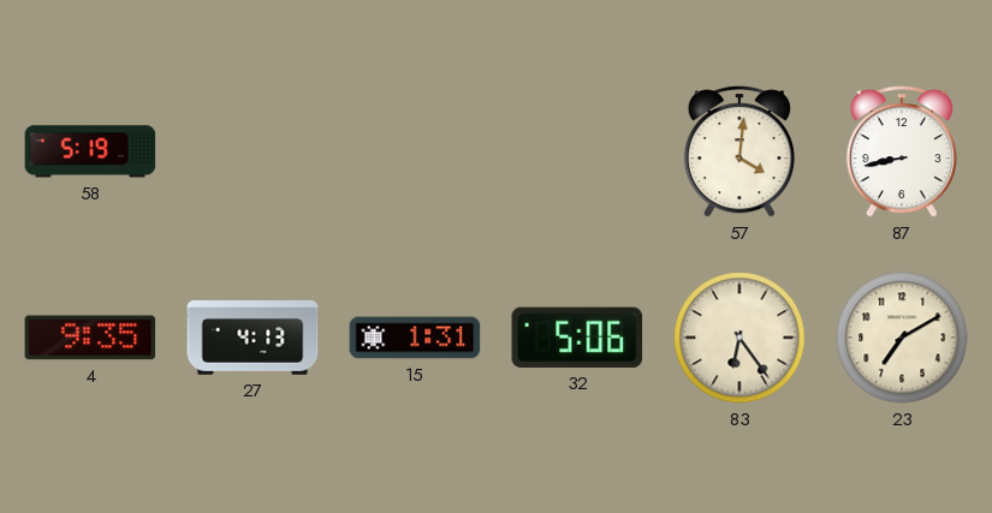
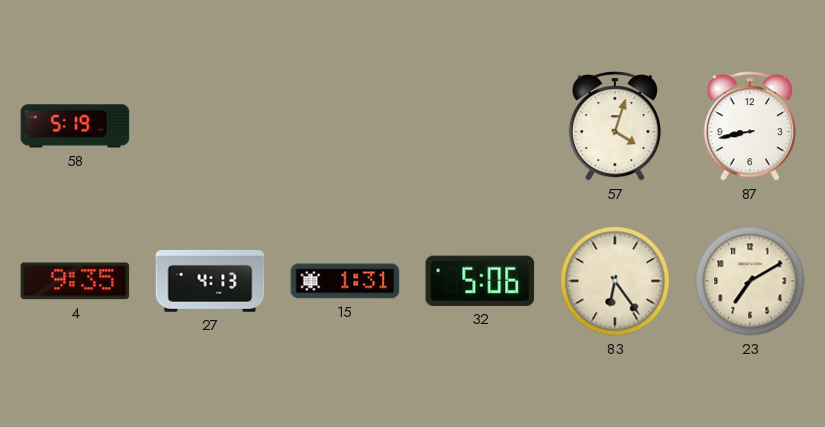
57: 4:01 -> 4:03 (615, 126)
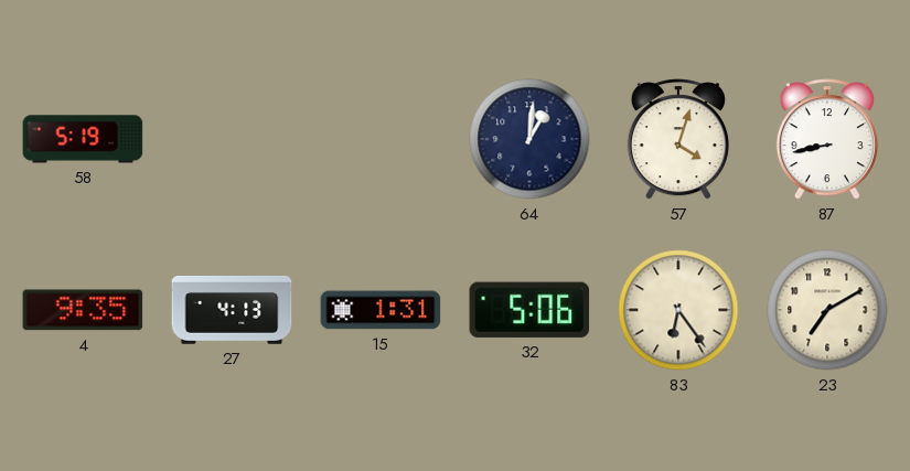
64: none -> 1:01 (529, 139)
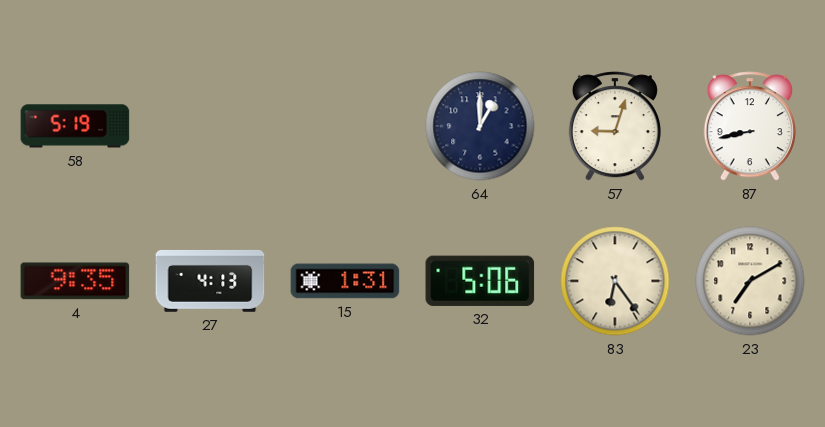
64: 1:01 -> 1:00 (480, 126)
57: 4:03 -> 9:03 (615, 126)
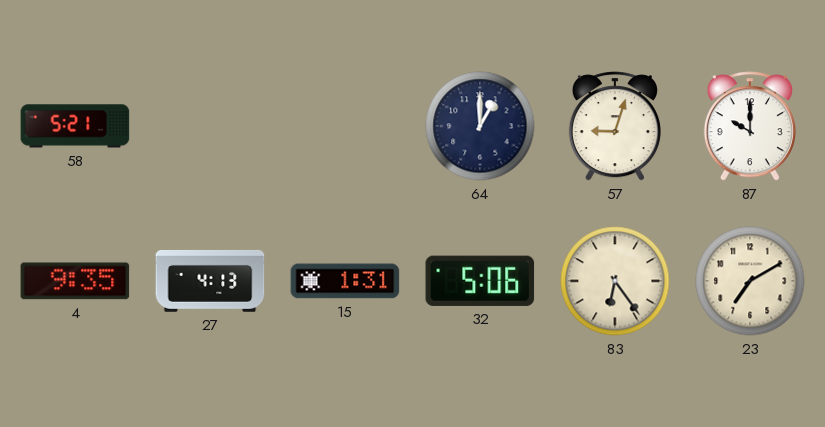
58: 5:19 -> 5:21 (75, 126)
87: 8:43 -> 10:00 (750, 126)
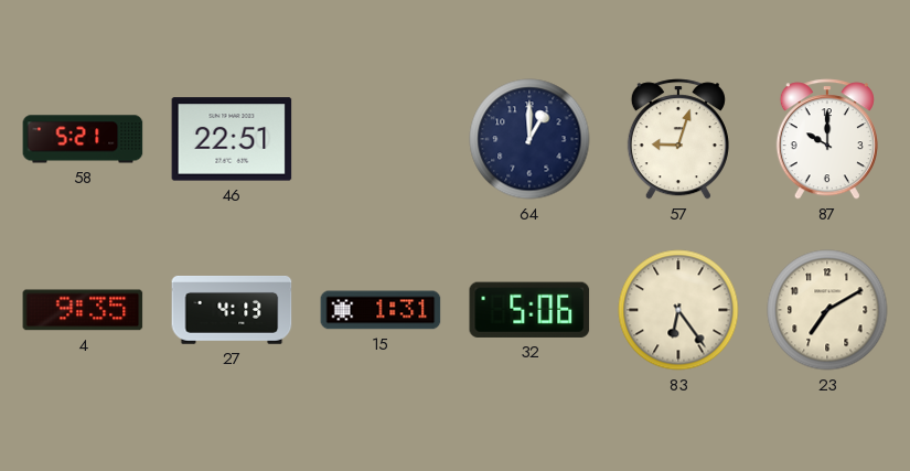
46: none -> 22:51 (232, 139)
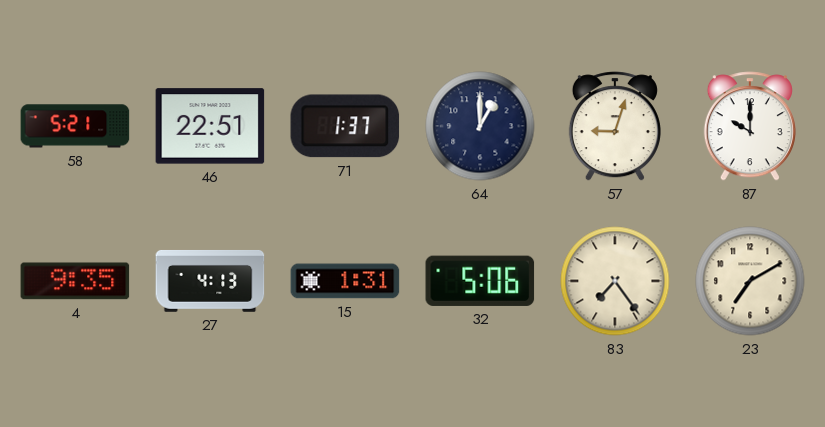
71: none -> 1:37 (345, 126)
83: 6:24 -> 7:24 (615, 281)
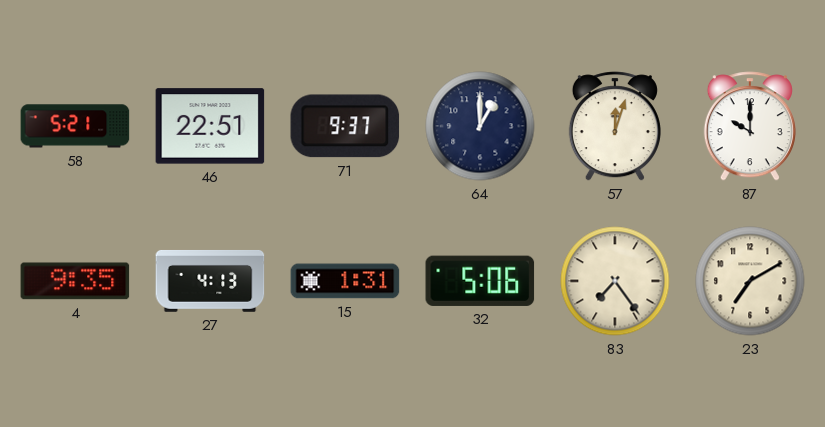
71: 1:37 -> 9:37 (345, 126)
57: 9:03 -> 12:03 (615, 126)
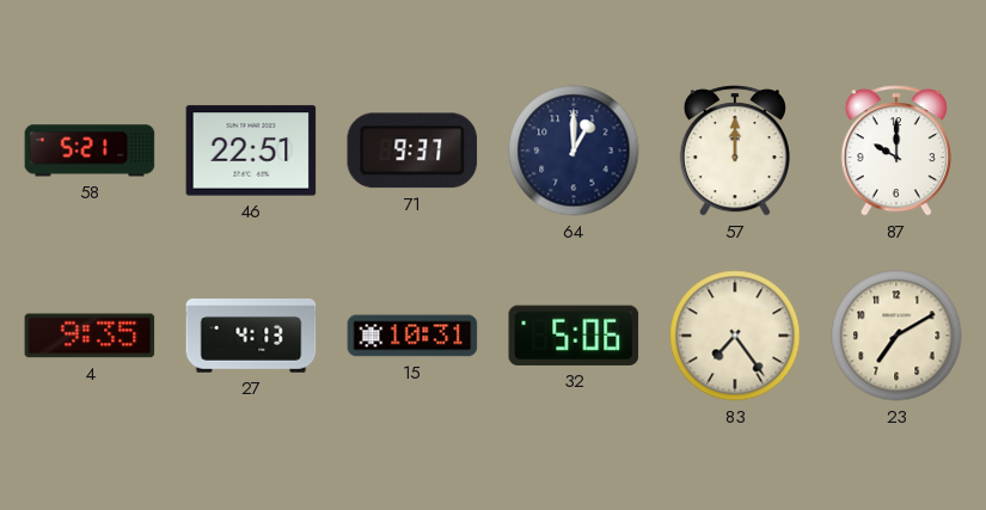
57: 12:03 -> 12:00 (735, 150)
15: 1:31 -> 10:31 (412, 336)
